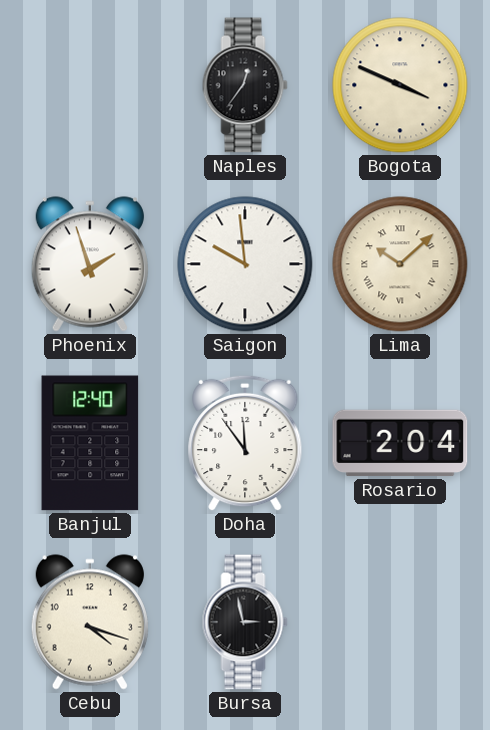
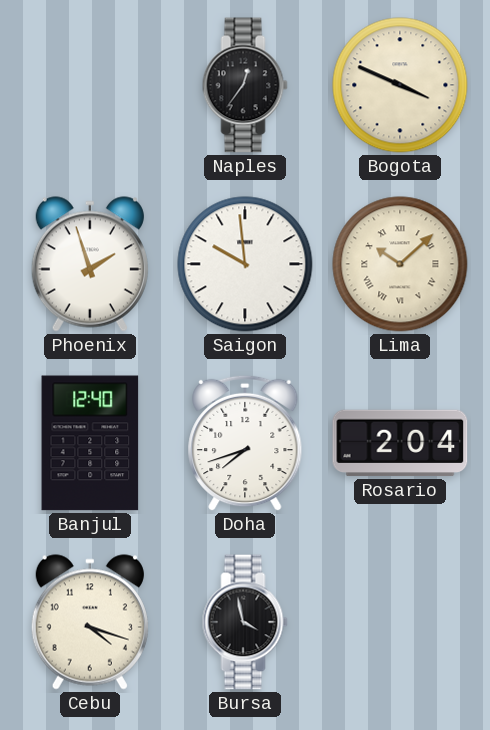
Doha: 11:54 -> 7:42 (245, 443)
Bursa: 2:58 -> 3:58 (245, 622)
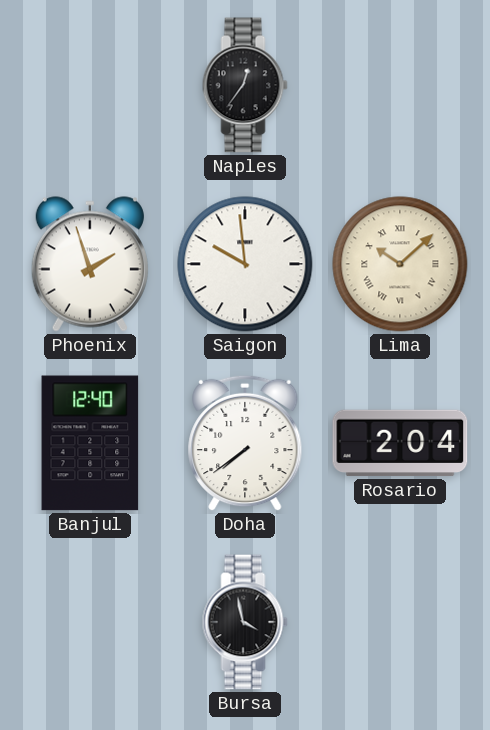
Bogota: 3:49 -> none (400, 85)
Doha: 7:42 -> 7:39 (245, 443)
Cebu: 4:18 -> none (90, 622)
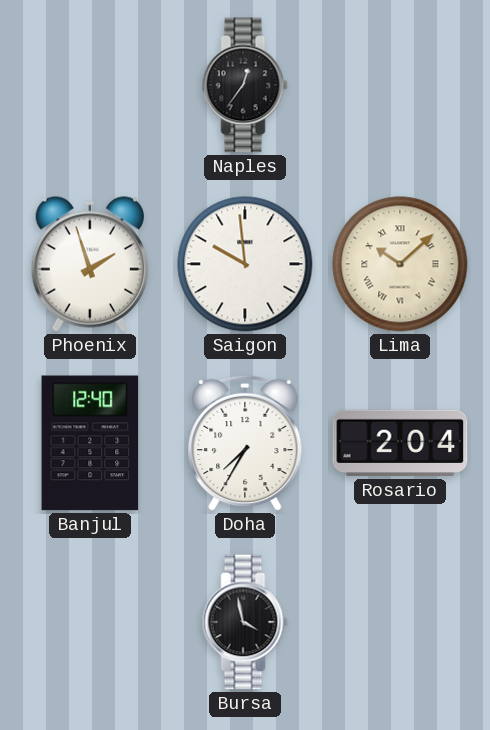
Doha: 7:39 -> 7:35 (245, 443)
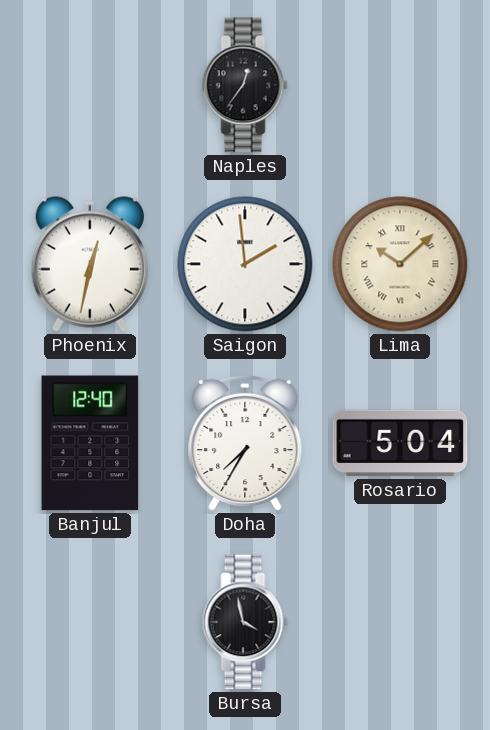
Phoenix: 1:57 -> 12:32 (90, 264)
Saigon: 9:59 -> 1:59 (245, 264)
Rosario: 2:04 -> 5:04 (400, 443)
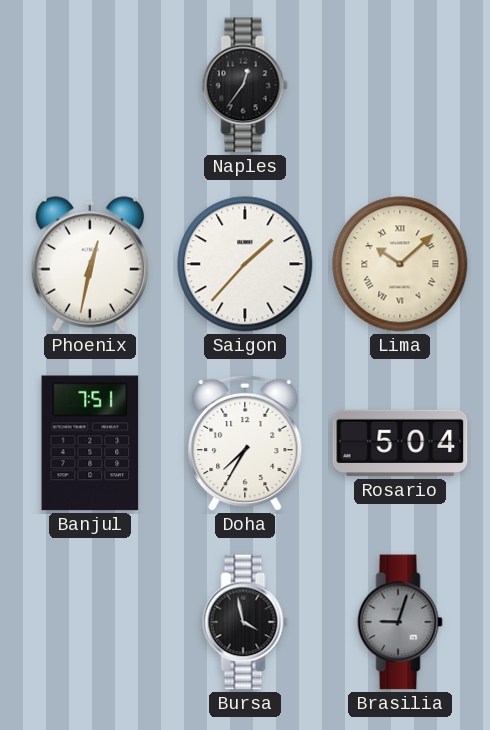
Saigon: 1:59 -> 1:37 (245, 264)
Banjul: 12:40 -> 7:51 (90, 443)
Brasilia: none -> 9:03 (400, 622)
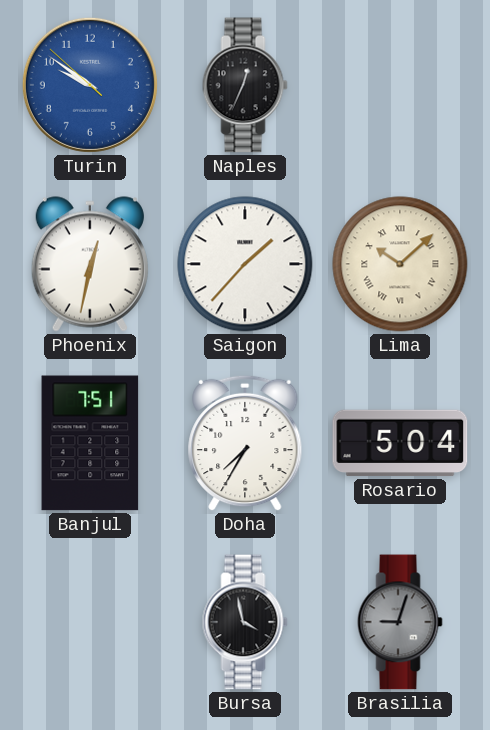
Turin: none -> 9:50 (90, 85)
Naples: 12:36 -> 12:34 (245, 85)
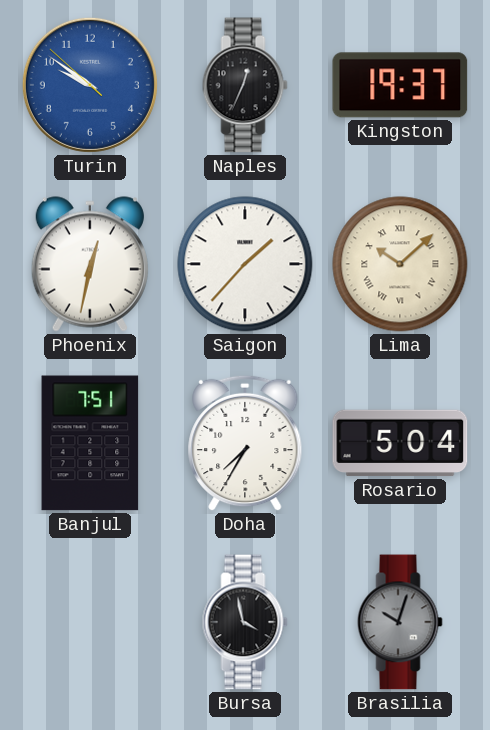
Kingston: none -> 19:37 (400, 85)
Brasilia: 9:03 -> 10:03 (400, 622)
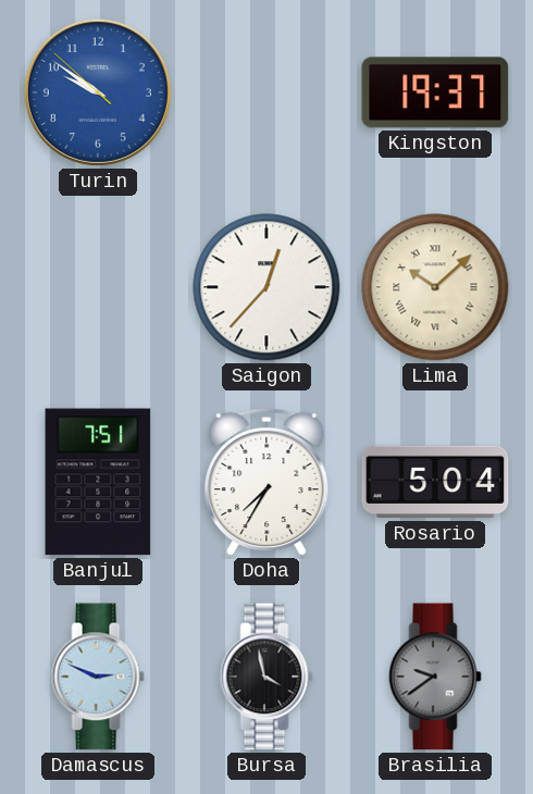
Naples: 12:34 -> none (245, 85)
Phoenix: 12:32 -> none (90, 264)
Saigon: 1:37 -> 12:37 (266, 287)
Damascus: none -> 2:49 (98, 677)
Brasilia: 10:03 -> 9:39 (435, 677)
